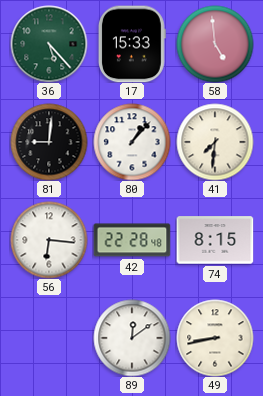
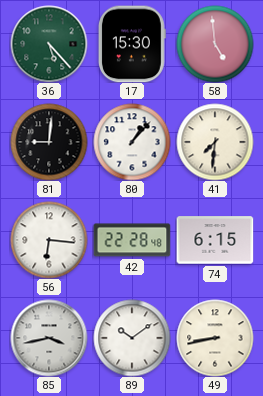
17: 15:33 -> 15:30 (132, 44)
74: 8:15 -> 6:15 (215, 240)
85: none -> 3:43 (49, 338)
89: 12:09 -> 10:09 (132, 338)
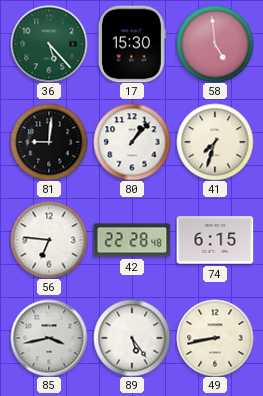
41: 7:31 -> 7:33 (215, 142)
56: 6:16 -> 6:46 (49, 240)
89: 10:09 -> 5:24 (132, 338)
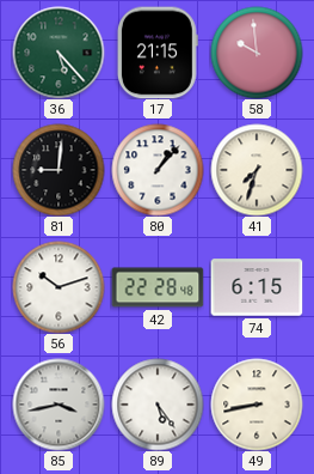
17: 15:30 -> 21:15 (158, 53)
58: 4:59 -> 9:59 (257, 53)
56: 6:46 -> 10:12 (59, 287)
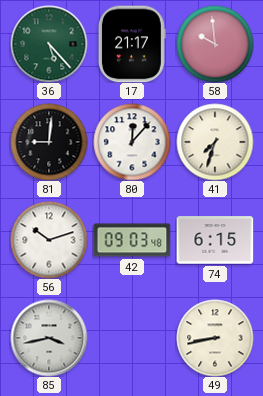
17: 21:15 -> 21:17 (132, 44)
80: 1:07 -> 12:07 (132, 142)
42: 22:28 -> 09:03 (132, 240)
89: 5:24 -> none (158, 405)
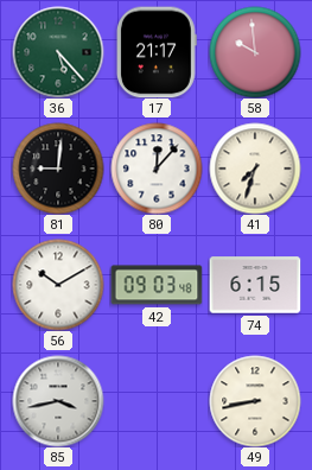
56: 10:12 -> 10:10 (58, 285)
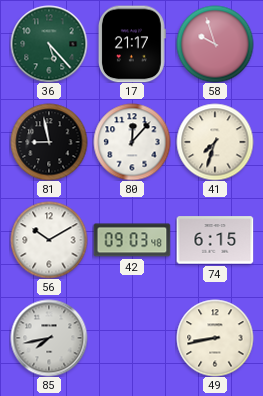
58: 9:59 -> 9:57 (215, 44)
81: 9:01 -> 8:58 (49, 142)
85: 3:43 -> 7:43 (49, 338)
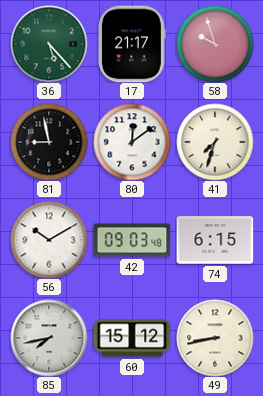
80: 12:07 -> 12:09 (132, 142)
60: none -> 15:12 (132, 338)
